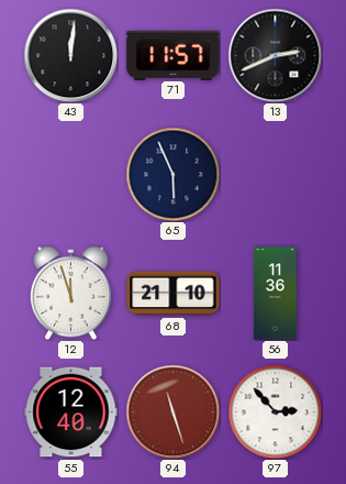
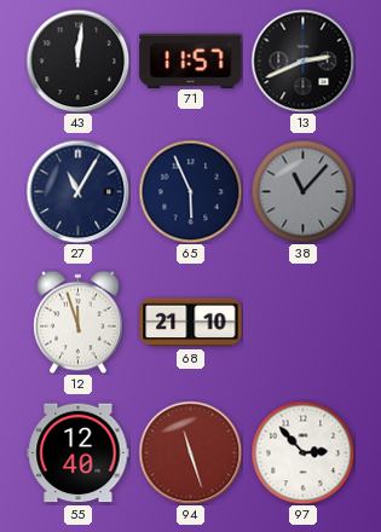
27: none -> 11:05 (77, 191)
38: none -> 11:07 (302, 191)
56: 11:36 -> none (275, 294)
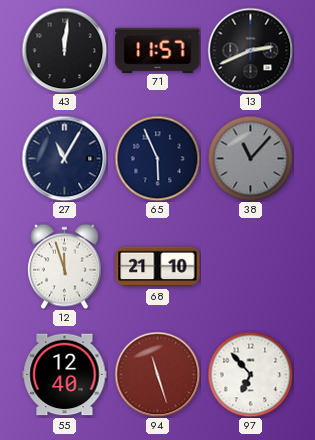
97: 2:53 -> 6:53 (250, 374)
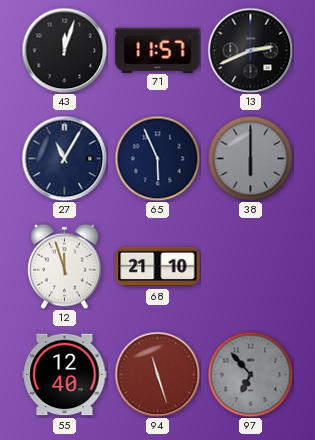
43: 12:01 -> 12:03 (64, 50)
38: 11:07 -> 6:00 (250, 158)
97 dial: white -> grey (250, 374)
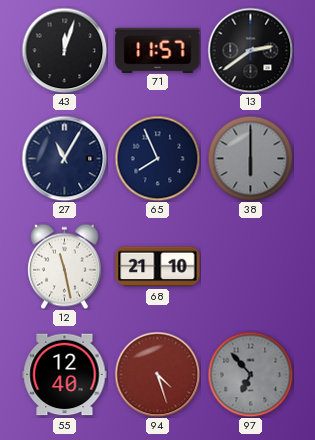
13: 2:41 -> 2:39 (250, 50)
65: 5:56 -> 7:56 (157, 158)
12: 11:57 -> 11:28 (65, 266)
94: 11:27 -> 4:27 (157, 374)
